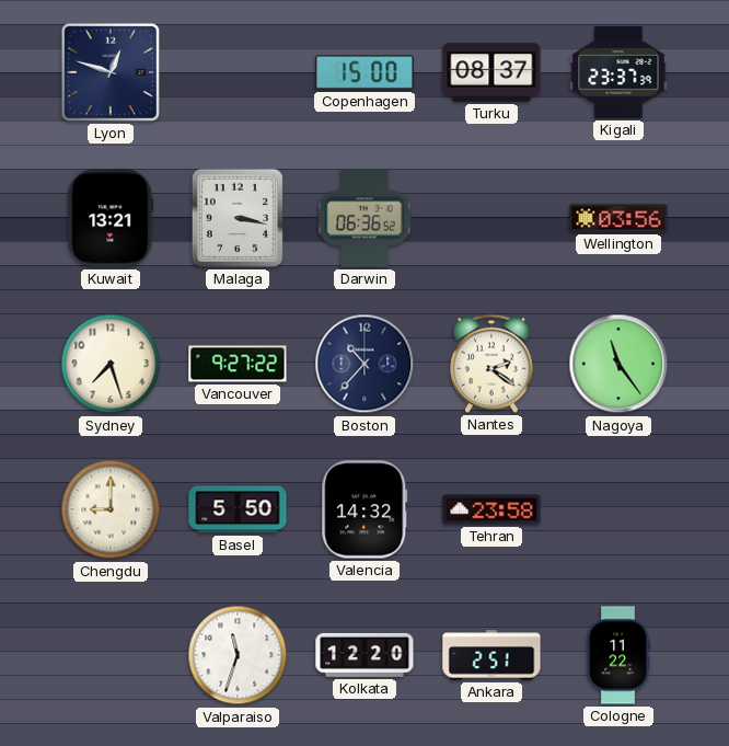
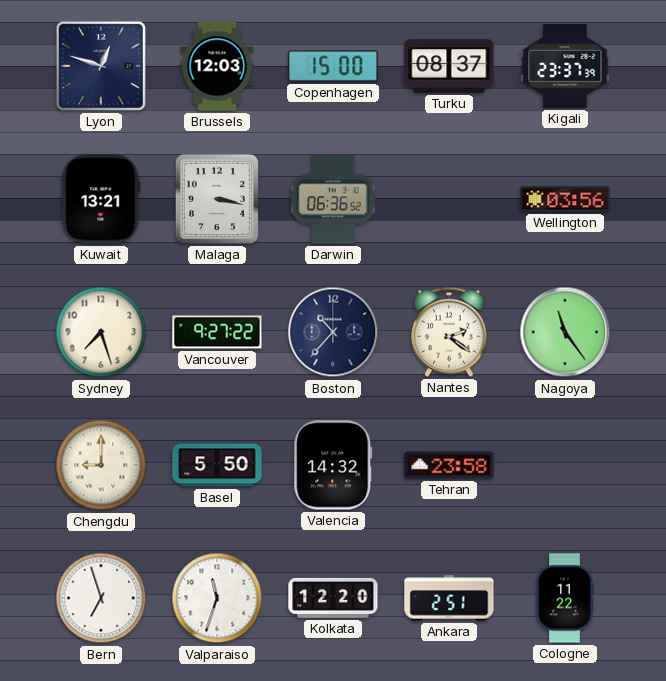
Brussels: none -> 12:03 (217, 66)
Bern: none -> 6:57 (101, 598)
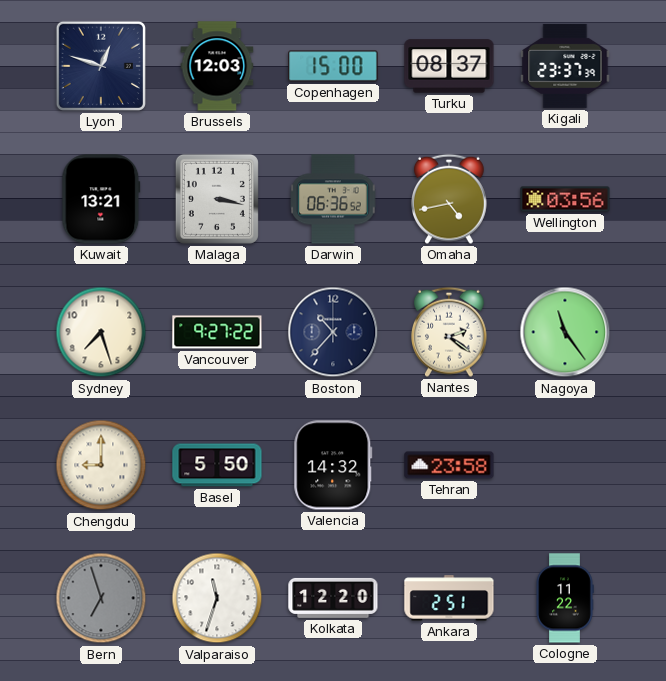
Omaha: none -> 4:43 (450, 199)
Bern dial: white -> grey (101, 598)
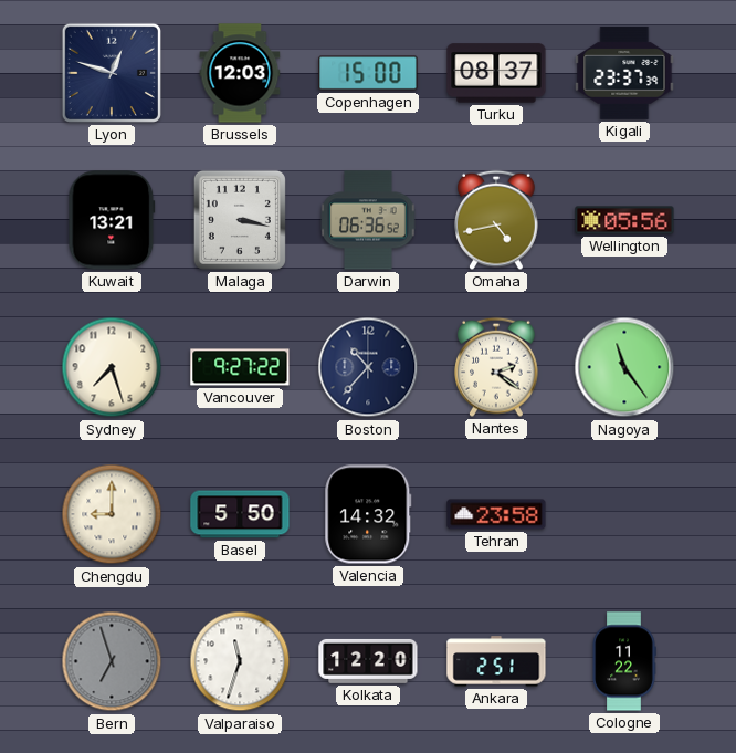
Wellington: 03:56 -> 05:56 (624, 220)
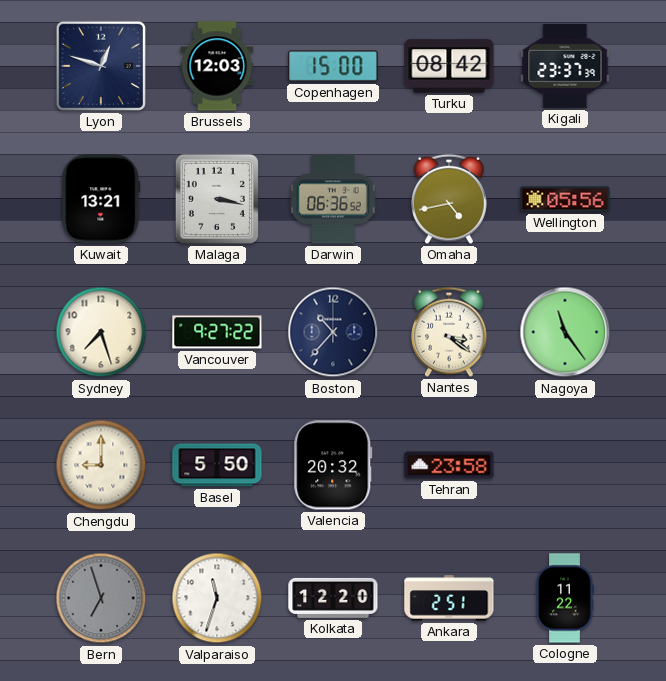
Turku: 08:37 -> 08:42 (449, 66)
Nantes: 2:21 -> 3:21 (450, 332)
Valencia: 14:32 -> 20:32 (333, 465)
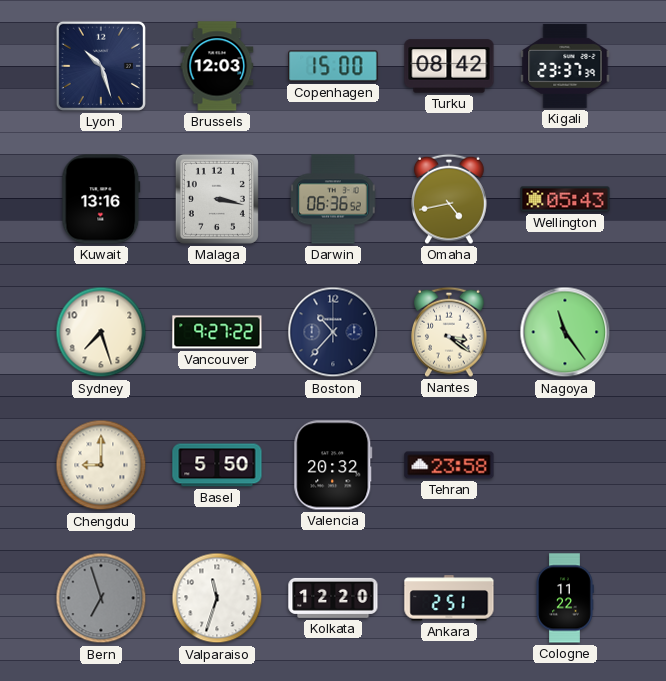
Lyon: 12:48 -> 10:27 (101, 66)
Kuwait: 13:21 -> 13:16 (101, 199)
Wellington: 05:56 -> 05:43 (565, 199)
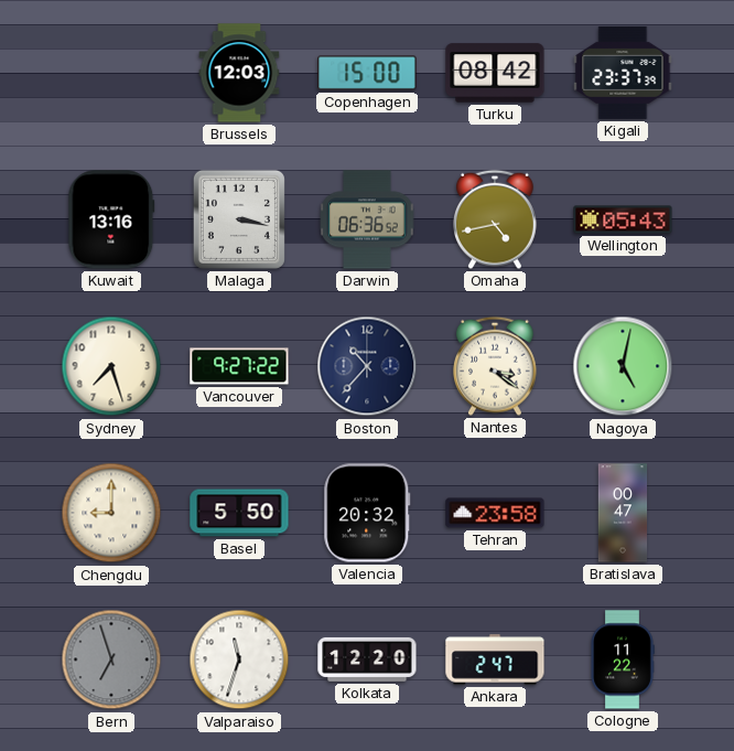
Lyon: 10:27 -> none (101, 66)
Nagoya: 11:24 -> 5:02 (623, 366)
Bratislava: none -> 00:47 (623, 513)
Ankara: 2:51 -> 2:47 (495, 659)
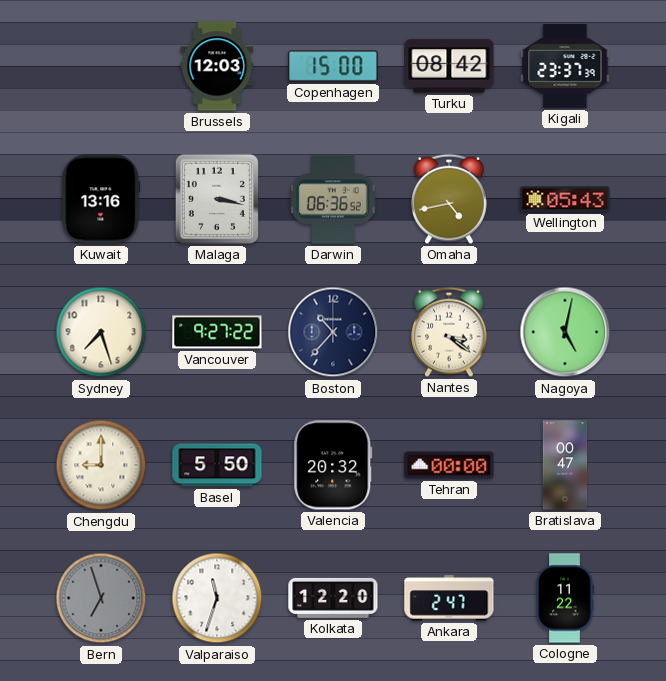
Tehran: 23:58 -> 00:00 (449, 465)
